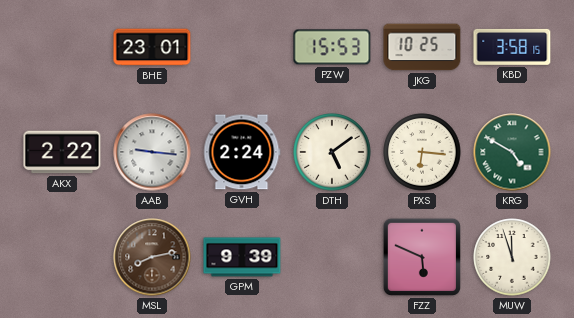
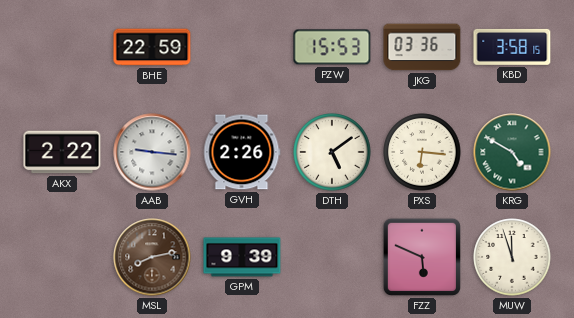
BHE: 23:01 -> 22:59 (152, 47)
JKG: 10:25 -> 03:36 (422, 47)
GVH: 2:24 -> 2:26 (242, 152)
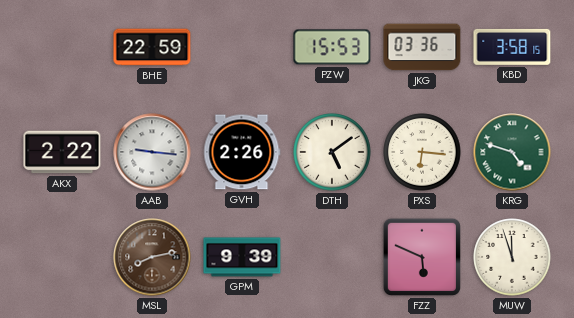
KRG: 4:50 -> 4:48 (512, 152)
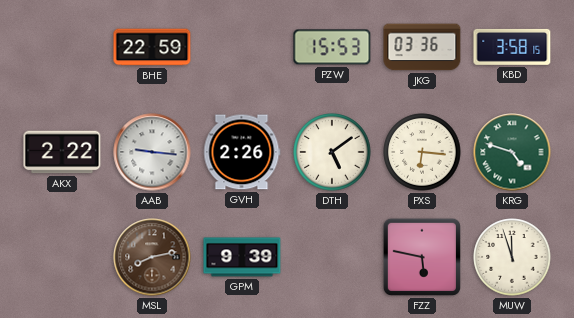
FZZ: 5:49 -> 5:47 (422, 257)
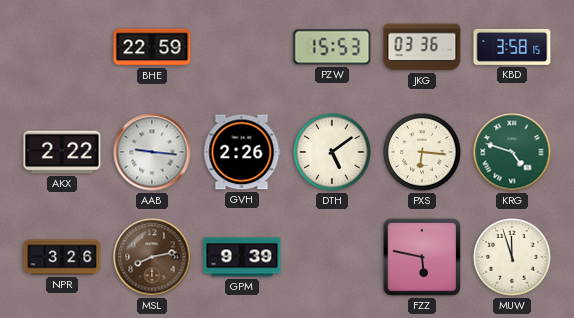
NPR: none -> 3:26 (62, 257)
